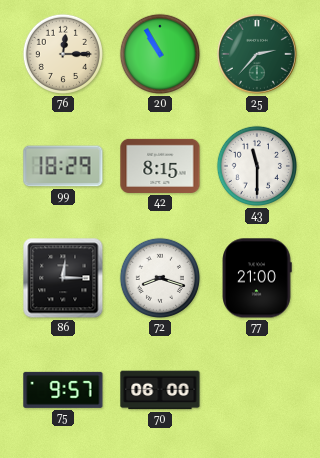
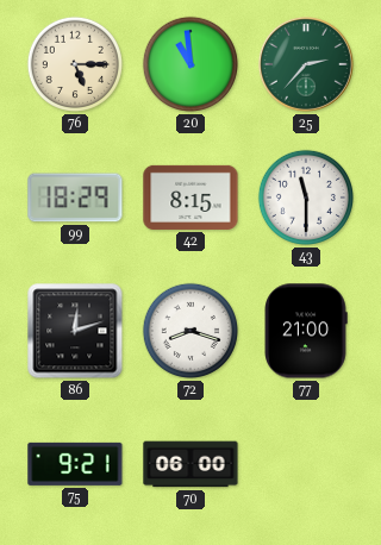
76: 12:15 -> 5:15 (75, 64)
20: 10:55 -> 10:59 (190, 64)
86: 12:15 -> 12:12 (75, 331)
75: 9:57 -> 9:21 (75, 464)
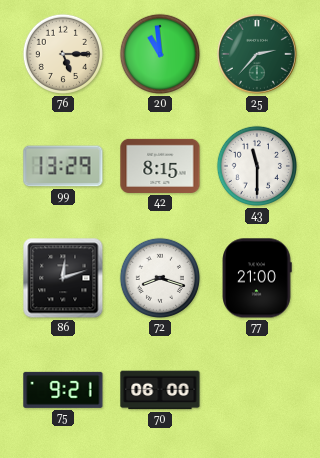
99: 18:29 -> 13:29 (63, 166)
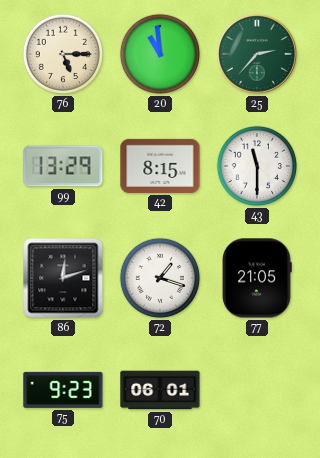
72: 8:18 -> 1:18 (160, 278)
77: 21:00 -> 21:05 (257, 278)
75: 9:21 -> 9:23 (63, 390)
70: 06:00 -> 06:01 (160, 390)
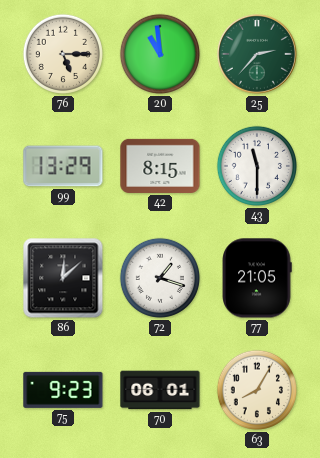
86: 12:12 -> 12:08 (63, 278)
63: none -> 8:05 (257, 390)
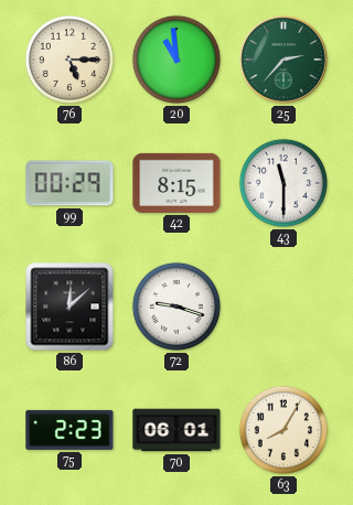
99: 13:29 -> 00:29 (69, 183)
72: 1:18 -> 9:18 (176, 307)
77: 21:05 -> none (257, 278)
75: 9:23 -> 2:23 (69, 430)
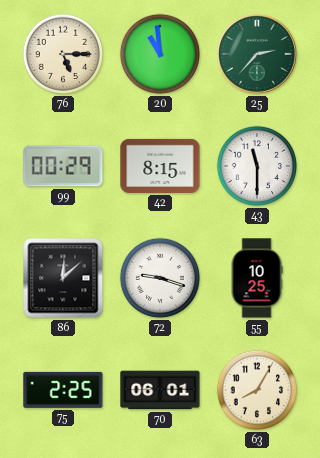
55: none -> 10:25 (257, 278)
75: 2:23 -> 2:25 (63, 390)
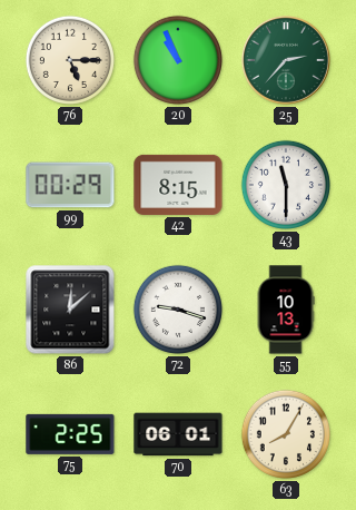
20: 10:59 -> 10:56 (178, 60)
55: 10:25 -> 10:13 (286, 310)
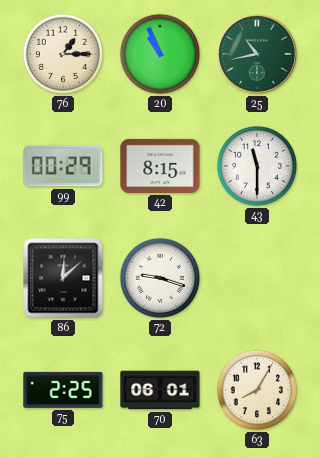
76: 5:15 -> 1:15 (63, 54)
25: 2:37 -> 10:43 (257, 54)
55: 10:13 -> none (286, 310)
